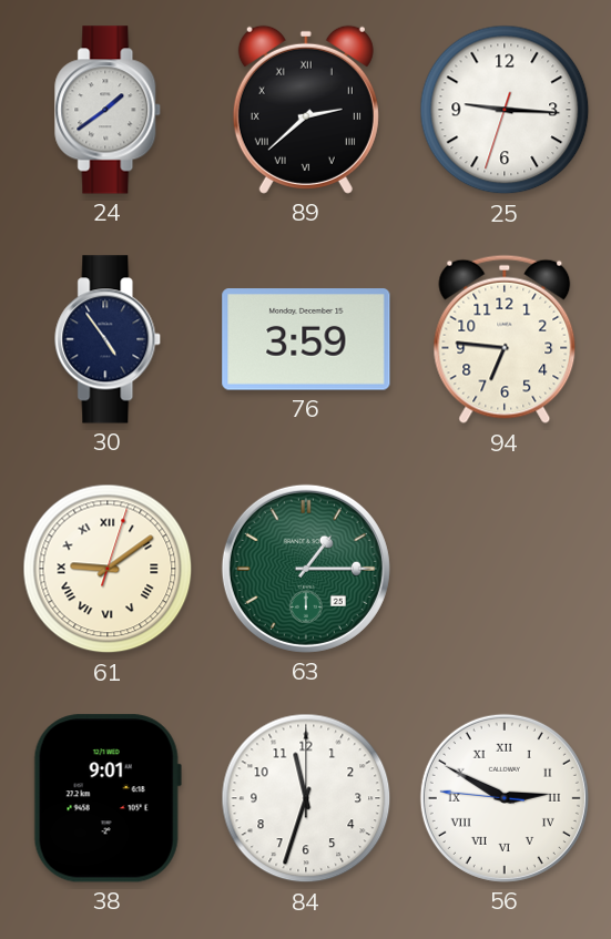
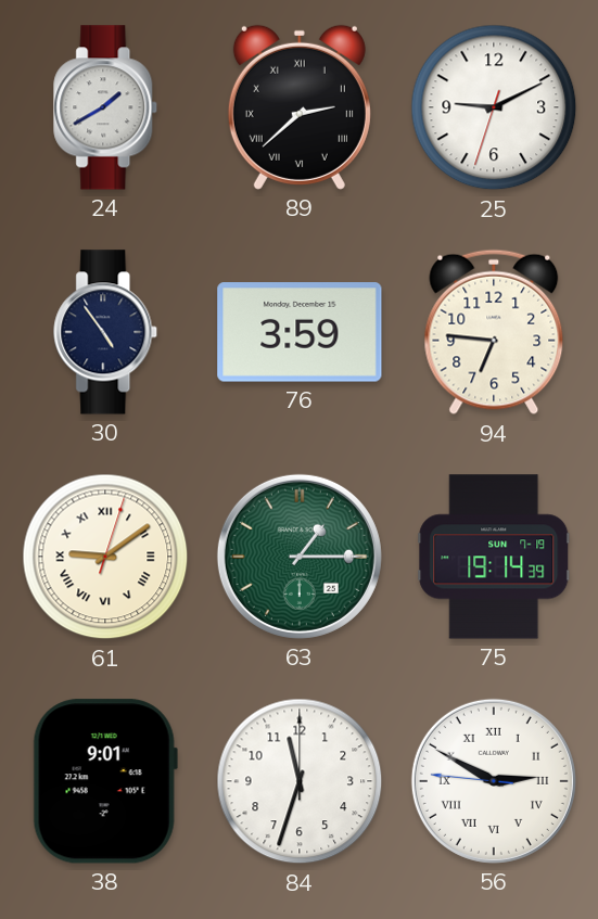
24: 1:39 -> 1:40 (106, 107)
25: 9:15 -> 9:10 (494, 107)
75: none -> 19:14 (494, 557)
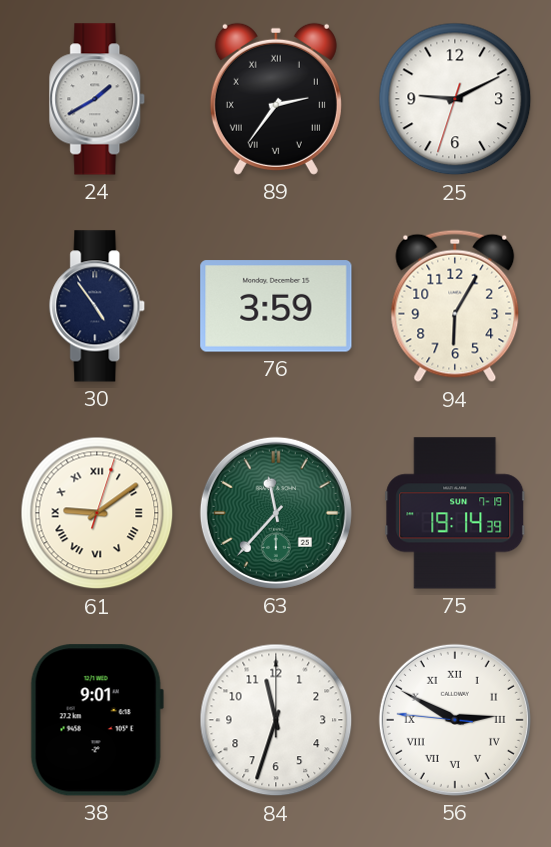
89: 2:38 -> 2:36 (276, 99)
94: 6:46 -> 6:05 (455, 306)
63: 1:15 -> 11:37 (276, 513)
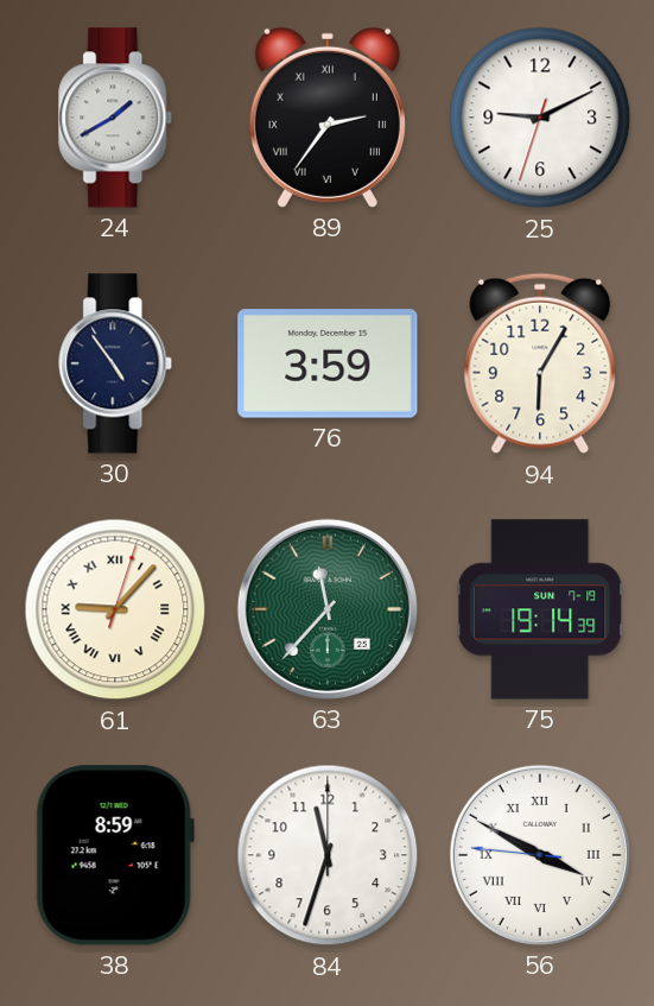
61: 9:09 -> 9:07 (115, 609)
38: 9:01 -> 8:59 (115, 855)
56: 2:49 -> 3:49 (540, 855)
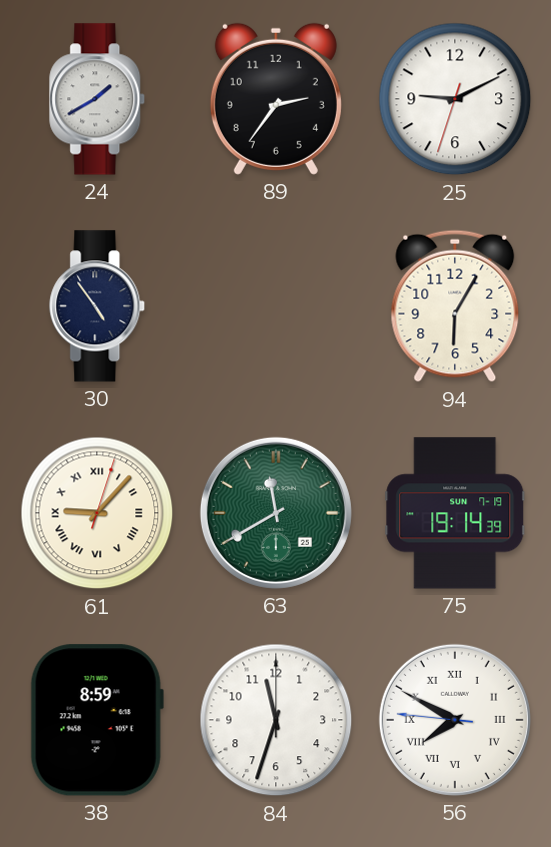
89 numerals: Roman -> Arabic (276, 99)
76: 3:59 -> none (328, 363)
63: 11:37 -> 11:40 (276, 513)
56: 3:49 -> 7:49 (455, 720)
